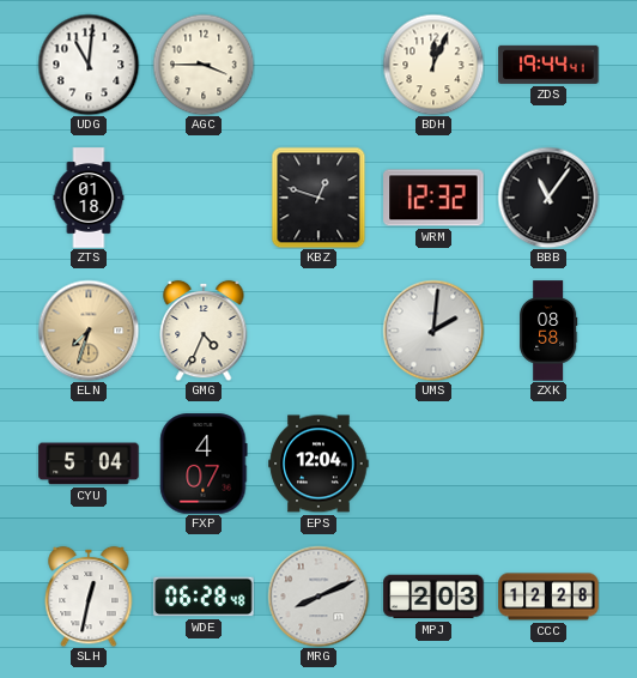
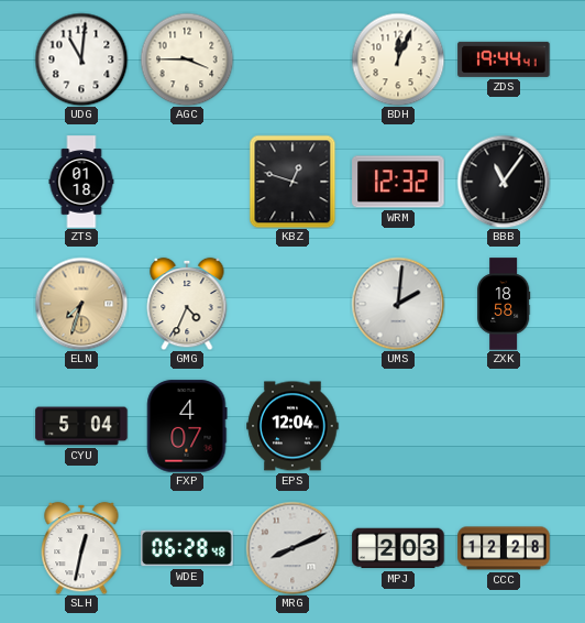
ZXK: 08:58 -> 18:58 (505, 304)
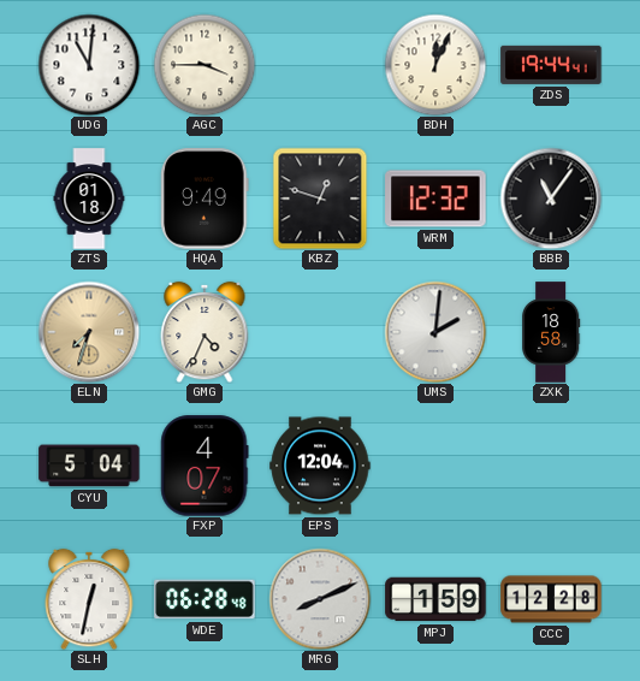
HQA: none -> 9:49 (205, 199)
MPJ: 2:03 -> 1:59 (435, 599)
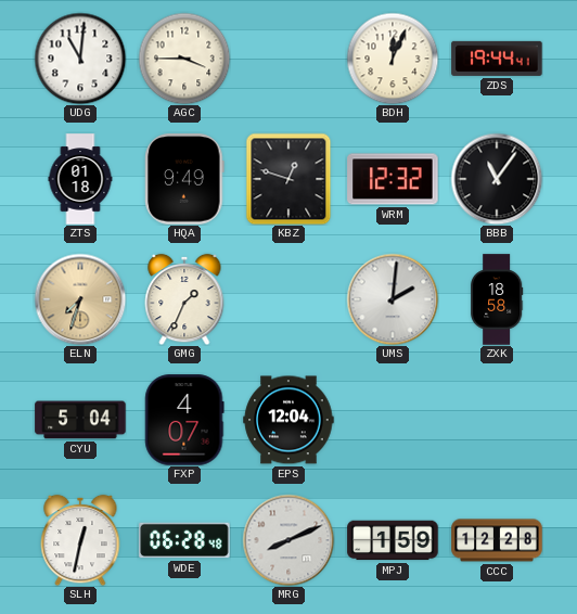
GMG: 4:34 -> 1:34 (184, 299)
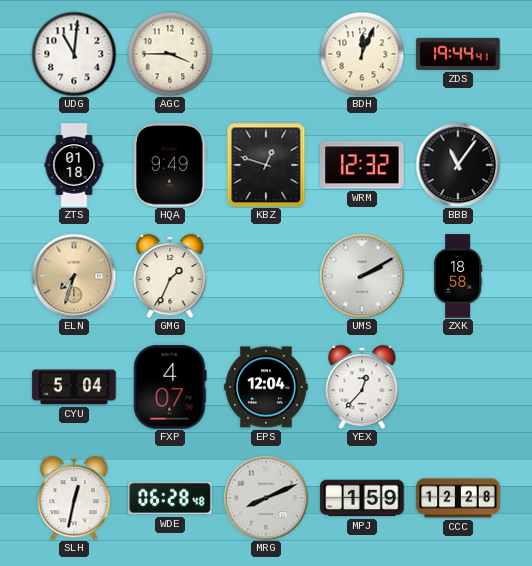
UMS: 2:01 -> 2:10 (362, 276)
YEX: none -> 12:37 (362, 387)
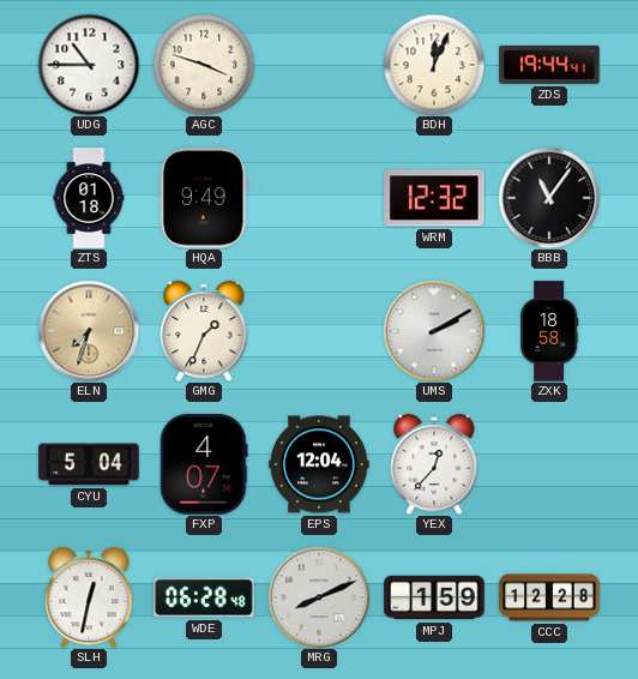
UDG: 11:01 -> 10:45 (89, 65)
AGC: 3:45 -> 3:48 (204, 65)
KBZ: 12:48 -> none (266, 165)
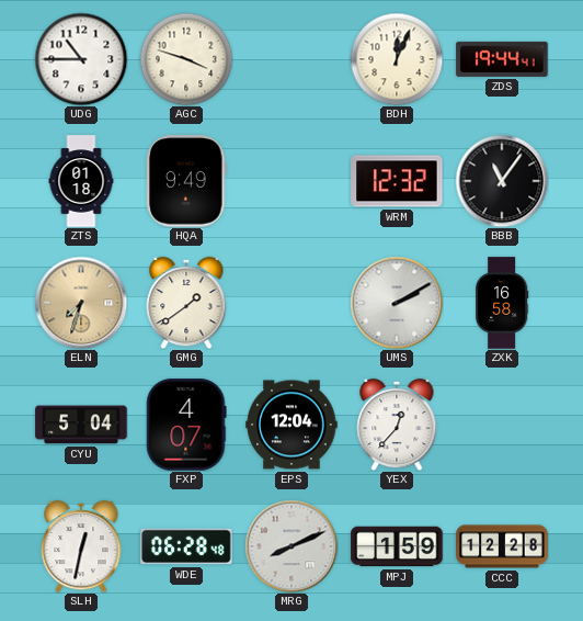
GMG: 1:34 -> 1:39 (186, 303)
ZXK: 18:58 -> 16:58 (503, 303)
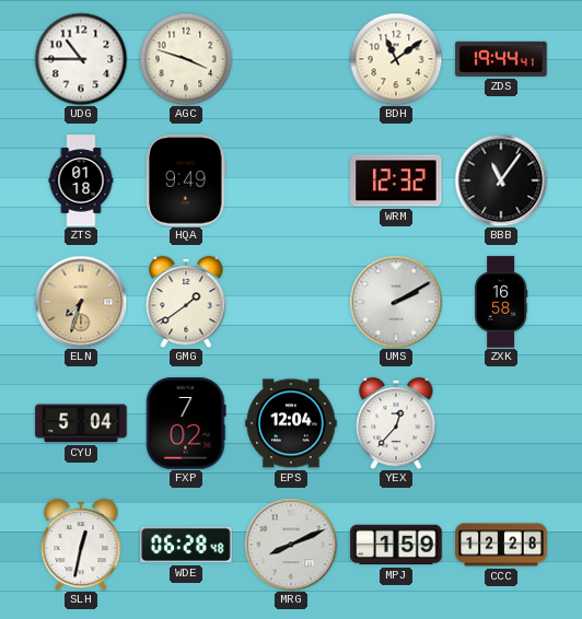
BDH: 12:04 -> 11:09 (396, 59)
FXP: 4:07 -> 7:02 (186, 423)
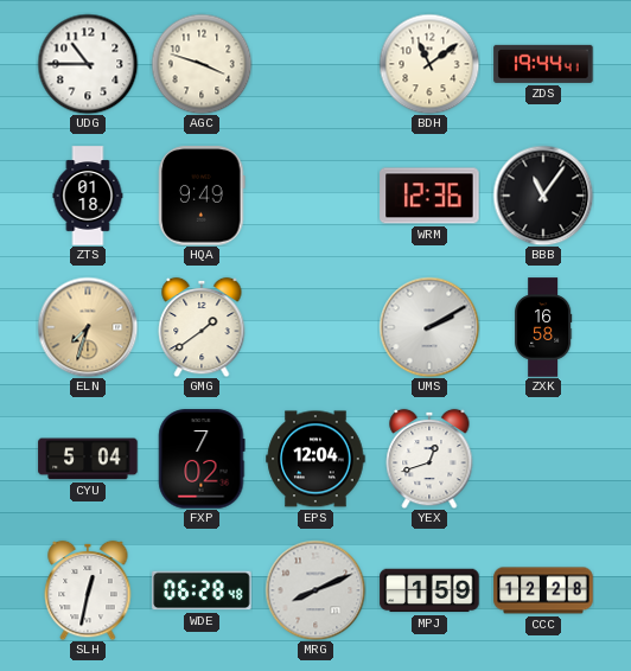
WRM: 12:32 -> 12:36 (429, 196)
YEX: 12:37 -> 12:42 (429, 459)
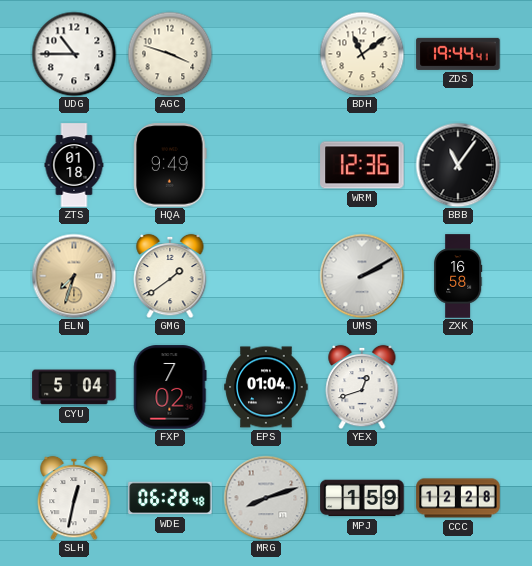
EPS: 12:04 -> 01:04 (266, 387)
MRG: 8:11 -> 8:12 (266, 498)
